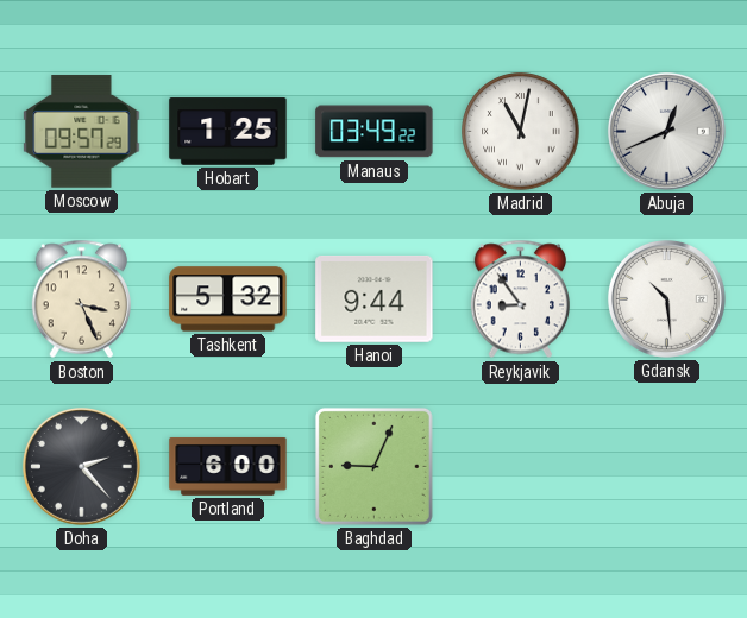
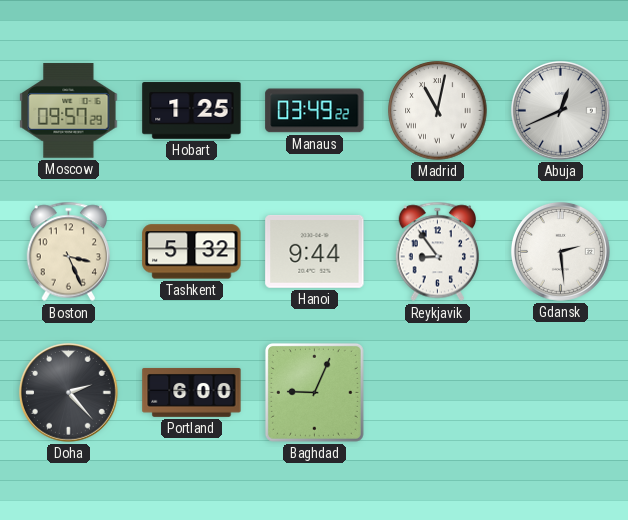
Gdansk: 10:29 -> 2:29 (561, 252)
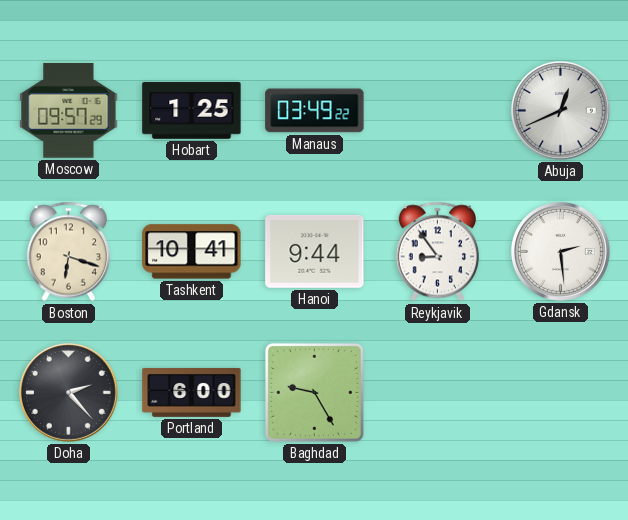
Madrid: 11:02 -> none (438, 111)
Boston: 3:26 -> 6:18 (69, 252)
Tashkent: 5:32 -> 10:41 (192, 252)
Baghdad: 9:04 -> 9:25 (314, 392)
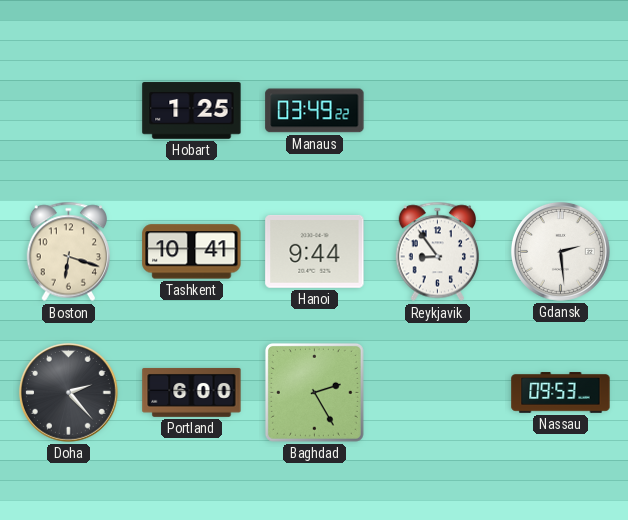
Moscow: 09:57 -> none (69, 111)
Abuja: 12:41 -> none (561, 111)
Baghdad: 9:25 -> 2:25 (314, 392)
Nassau: none -> 09:53 (561, 393)
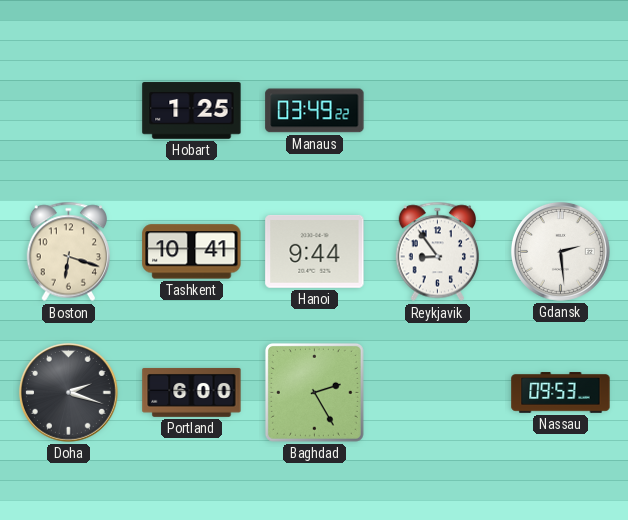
Doha: 2:23 -> 2:18 (69, 393)
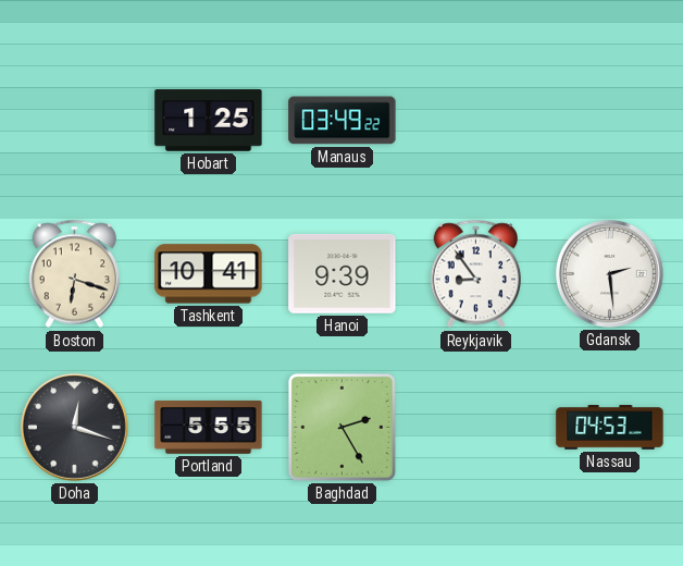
Hanoi: 9:44 -> 9:39 (343, 273)
Doha: 2:18 -> 12:18 (75, 428)
Portland: 6:00 -> 5:55 (209, 427)
Nassau: 09:53 -> 04:53 (610, 428)
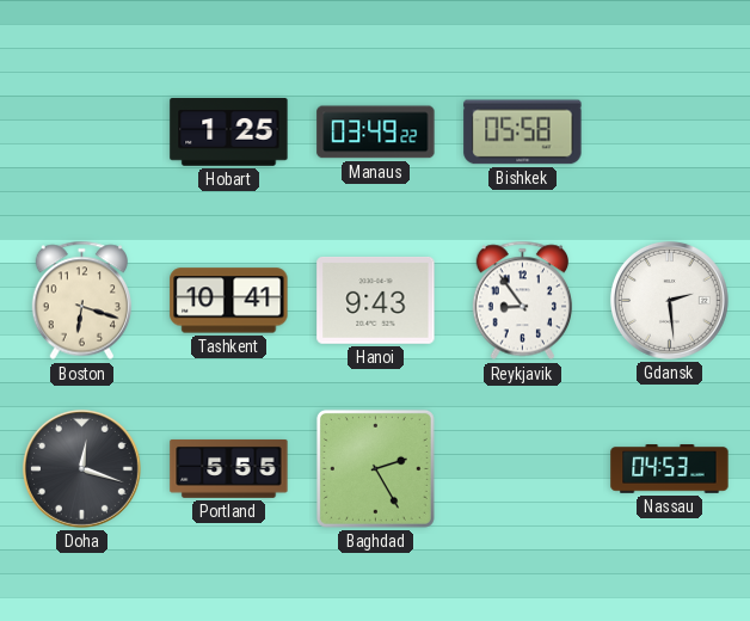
Bishkek: none -> 05:58 (523, 133)
Hanoi: 9:39 -> 9:43 (376, 300)
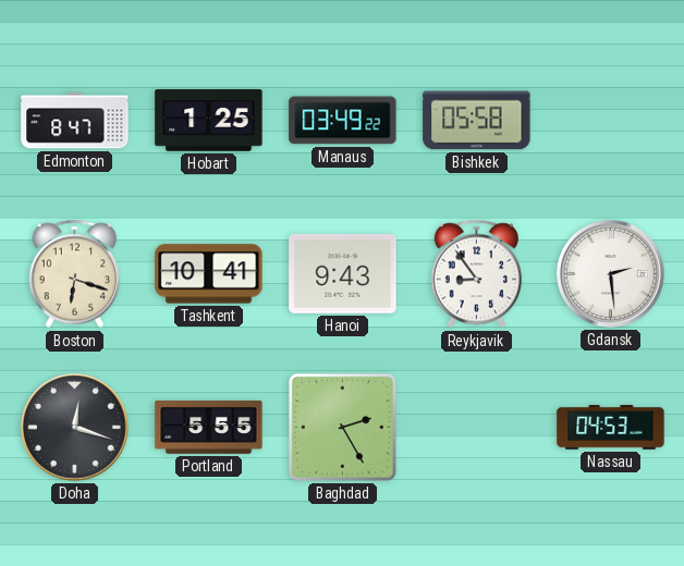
Edmonton: none -> 8:47 (75, 121)
